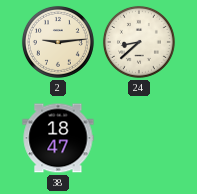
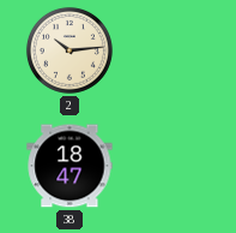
2: 9:14 -> 10:14 (69, 50)
24: 8:38 -> none (139, 42)
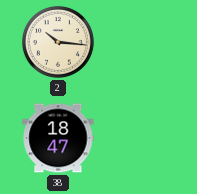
2: 10:14 -> 10:16 (58, 42)
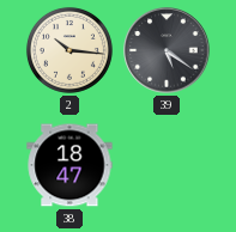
39: none -> 5:21 (167, 50)
